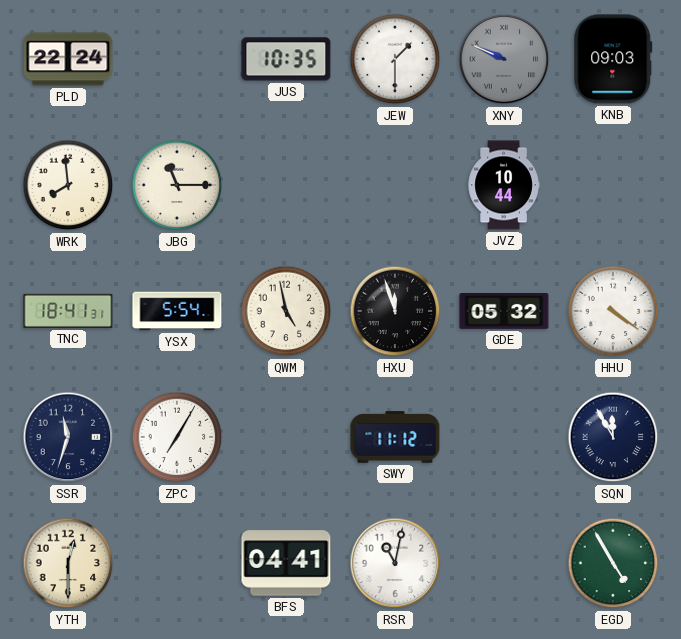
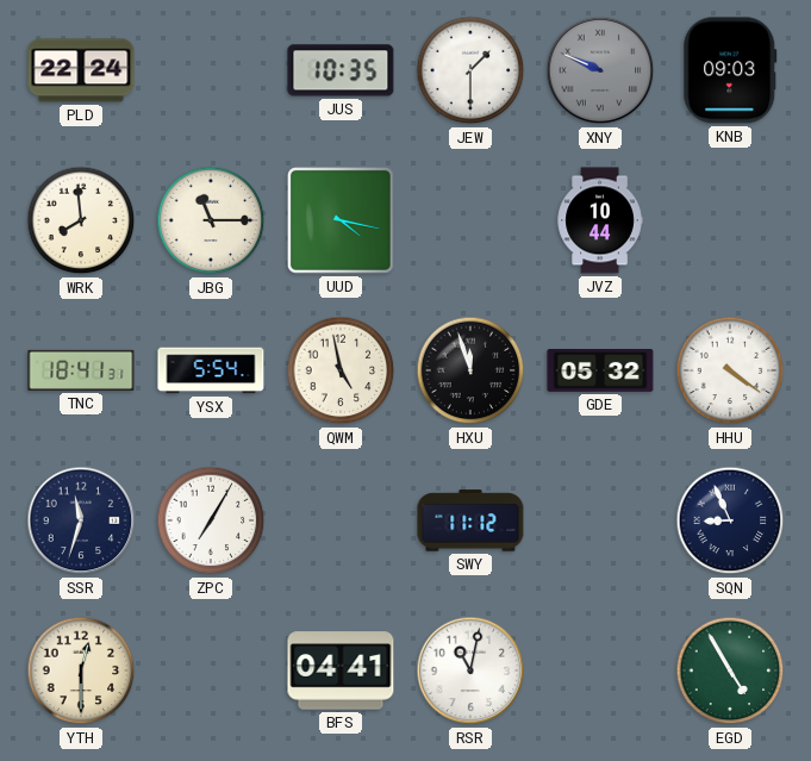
UUD: none -> 4:17 (341, 220)
SQN: 11:55 -> 8:56 (730, 520)
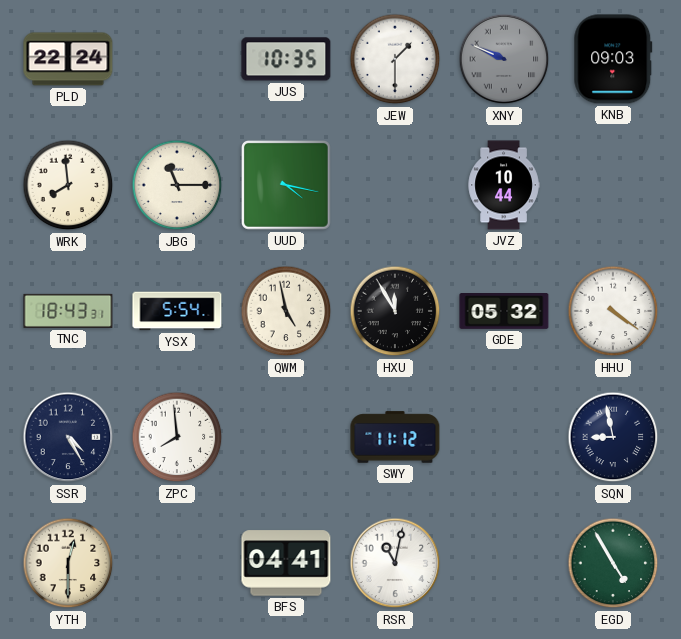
TNC: 18:41 -> 18:43 (68, 311)
HXU: 11:57 -> 11:55 (395, 311)
SSR: 11:33 -> 4:25 (68, 437)
ZPC: 7:05 -> 7:59 (177, 437)
SQN: 8:56 -> 8:58 (613, 437)
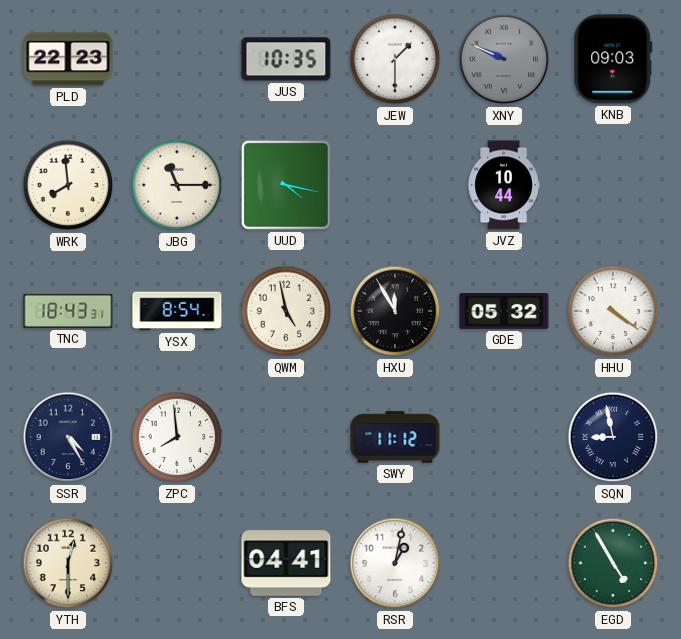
PLD: 22:24 -> 22:23 (68, 59)
YSX: 5:54 -> 8:54 (177, 311)
RSR: 11:02 -> 1:02 (395, 563)
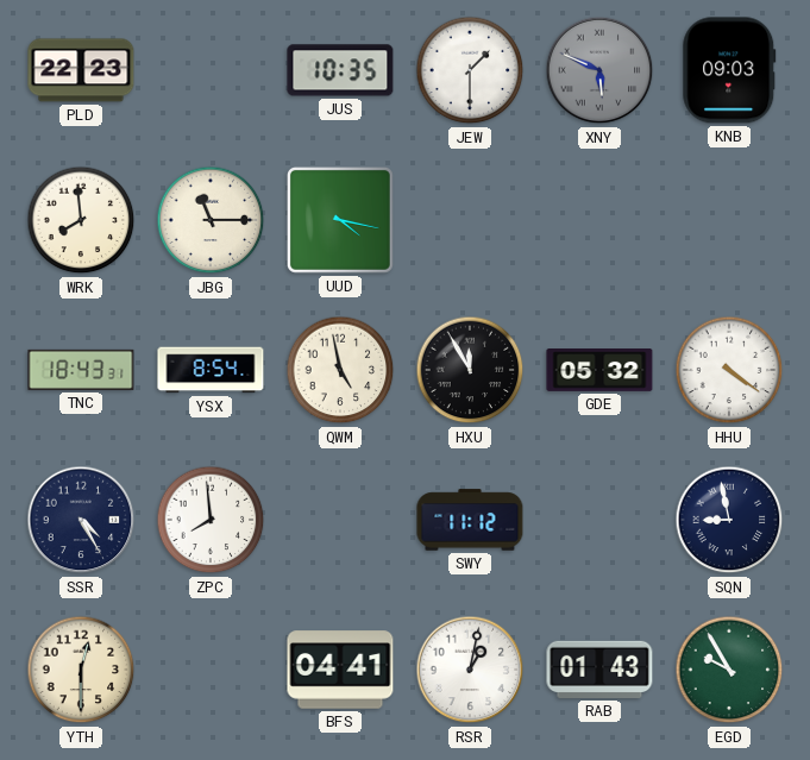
XNY: 9:49 -> 5:49 (599, 70)
JVZ: 10:44 -> none (504, 185)
RAB: none -> 01:43 (599, 670)
EGD: 4:55 -> 9:55 (729, 670)
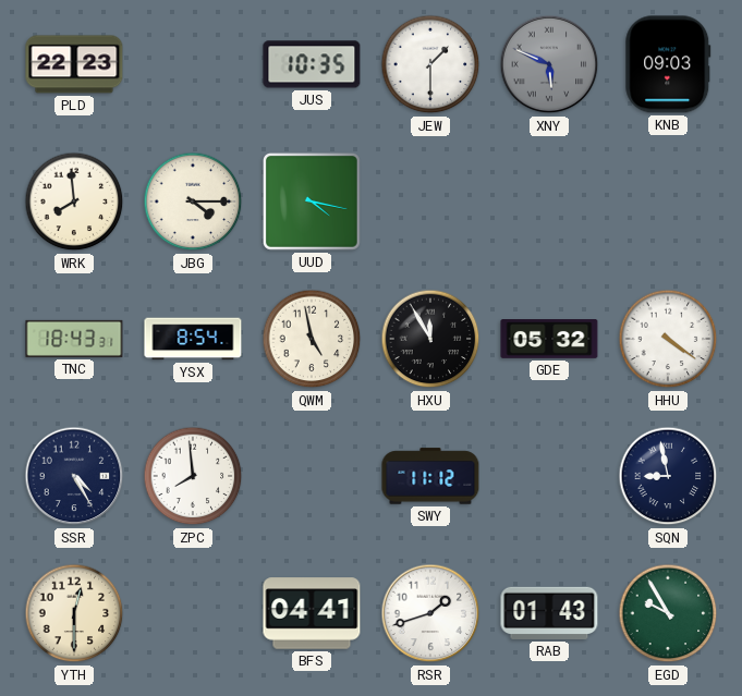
JBG: 11:15 -> 4:15 (193, 202)
RSR: 1:02 -> 1:42 (430, 613)
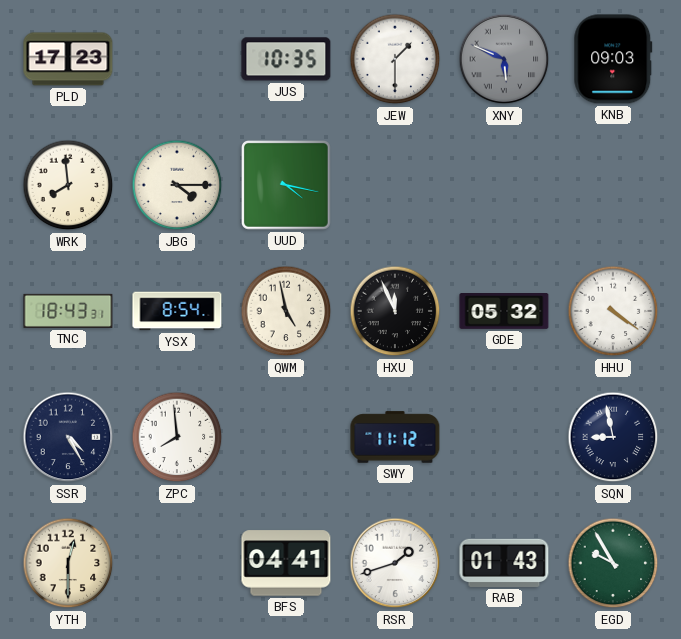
PLD: 22:23 -> 17:23 (68, 59)
HXU: 11:55 -> 11:56 (395, 311)
